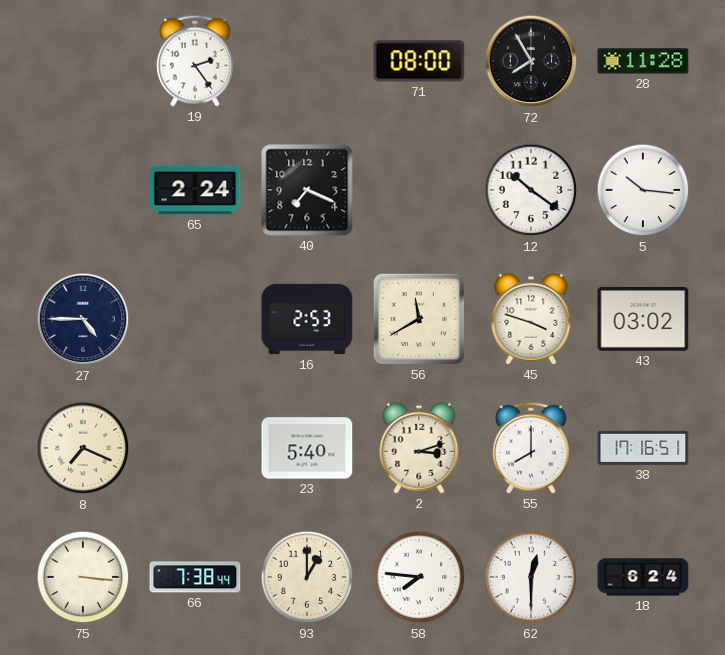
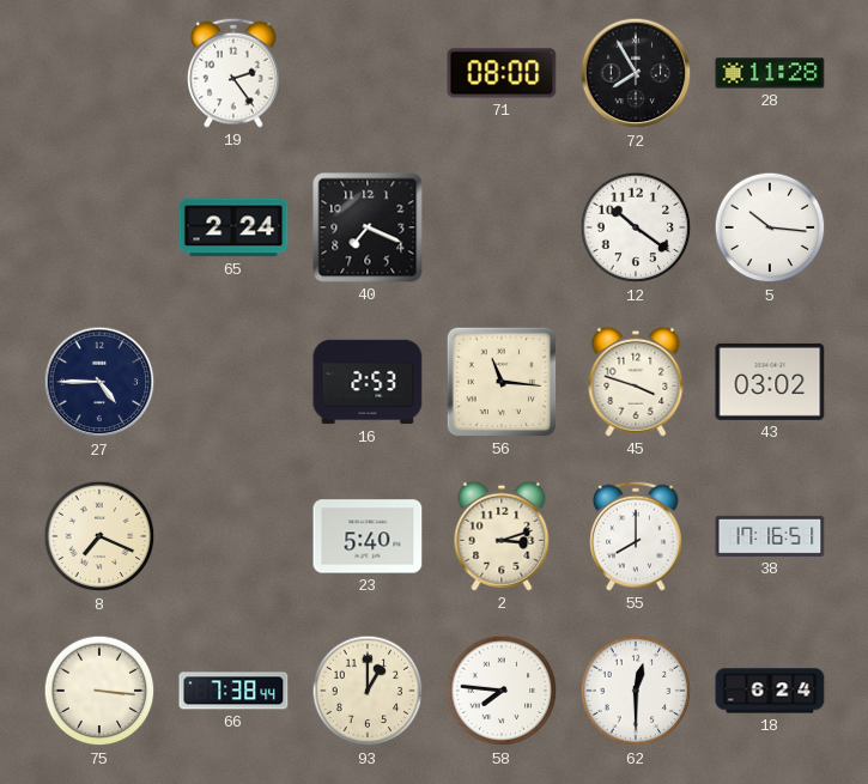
56: 11:40 -> 11:16 (502, 382)
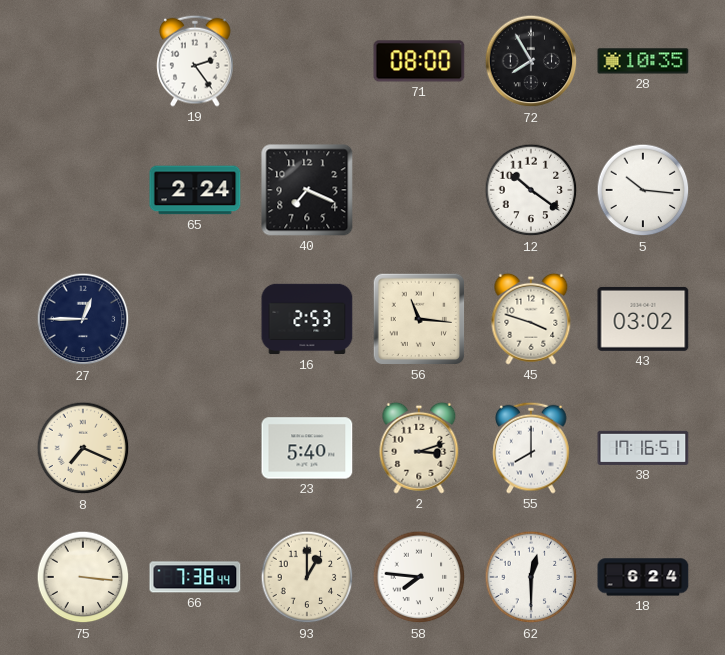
28: 11:28 -> 10:35 (643, 61)
27: 4:45 -> 12:45 (83, 319)
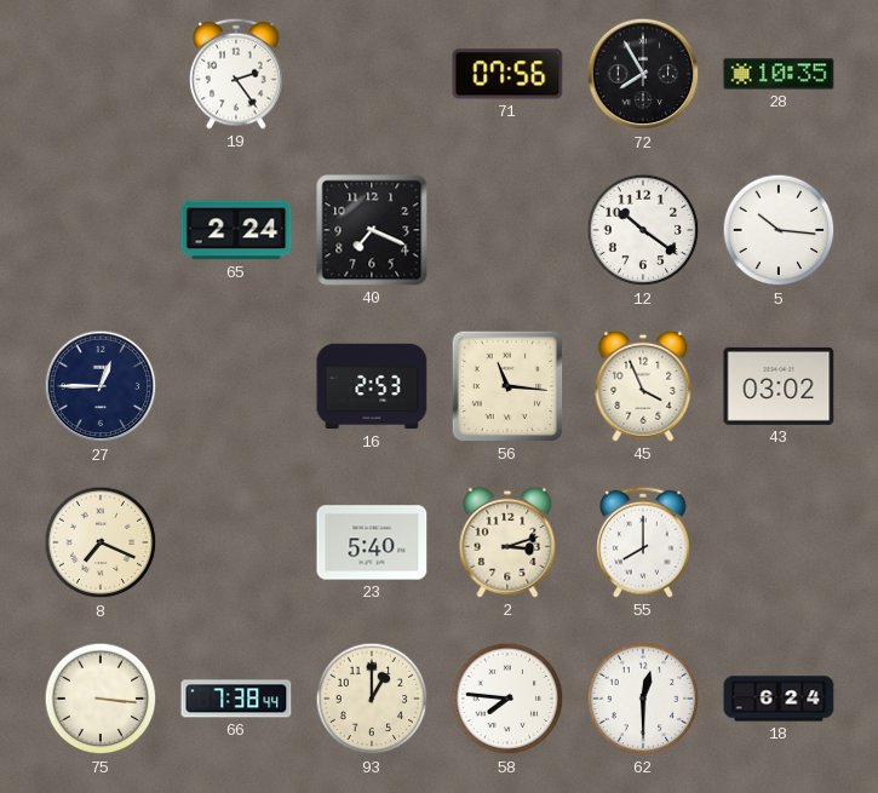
71: 08:00 -> 07:56 (507, 74)
45: 3:48 -> 3:56 (643, 386)
38: 17:16 -> none (643, 448)
